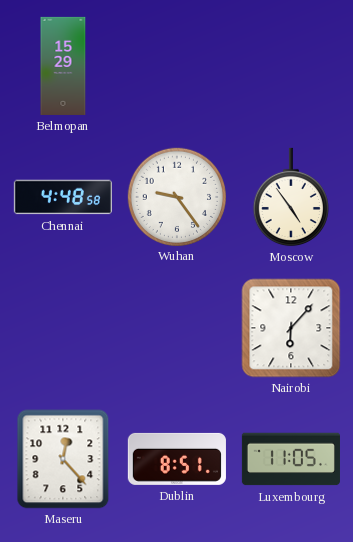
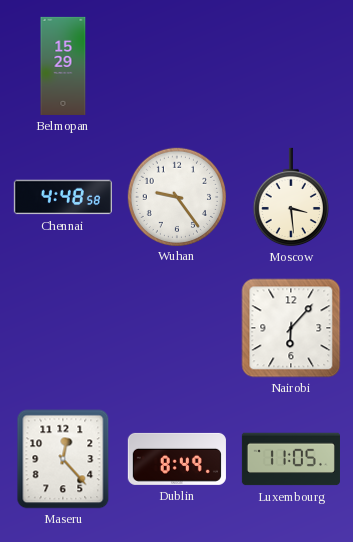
Moscow: 4:54 -> 3:29 (291, 197)
Dublin: 8:51 -> 8:49 (177, 459)
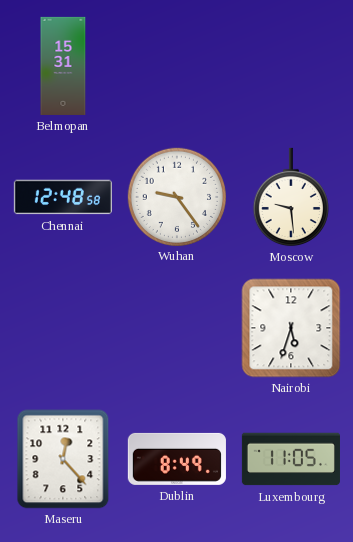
Belmopan: 15:29 -> 15:31 (63, 66)
Chennai: 4:48 -> 12:48 (63, 197)
Moscow: 3:29 -> 9:29 (291, 197)
Nairobi: 6:07 -> 5:33 (291, 328)
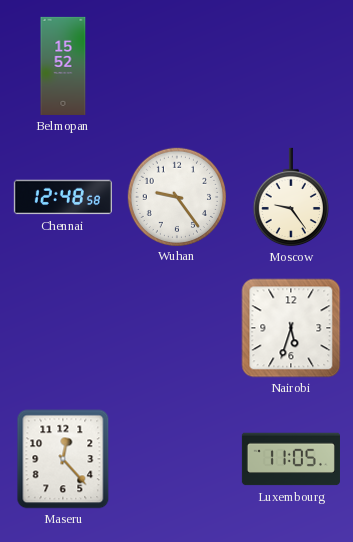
Belmopan: 15:31 -> 15:52 (63, 66)
Moscow: 9:29 -> 9:24 (291, 197)
Dublin: 8:49 -> none (177, 459)
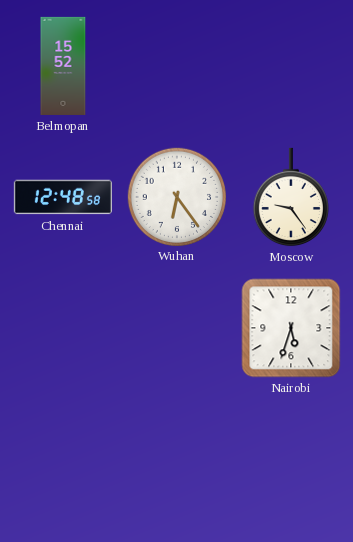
Wuhan: 9:24 -> 6:24 (176, 196)
Maseru: 12:23 -> none (63, 459)
Luxembourg: 11:05 -> none (291, 459)
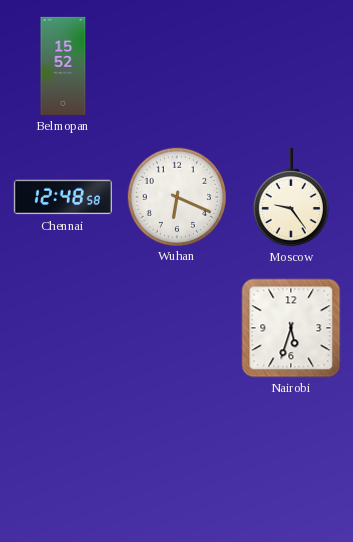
Wuhan: 6:24 -> 6:19 (176, 196)
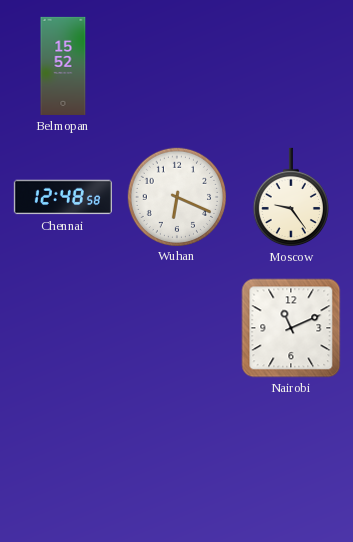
Nairobi: 5:33 -> 11:11 (291, 328)
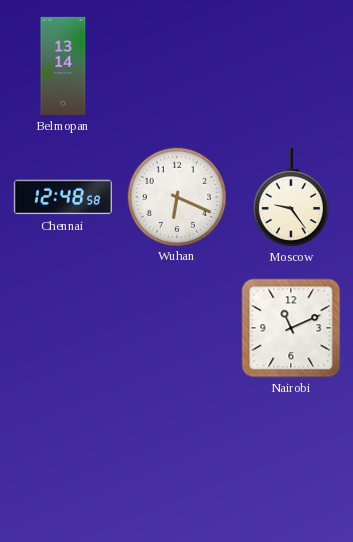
Belmopan: 15:52 -> 13:14 (63, 66)
